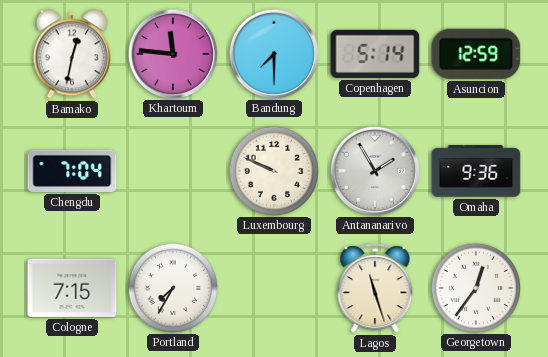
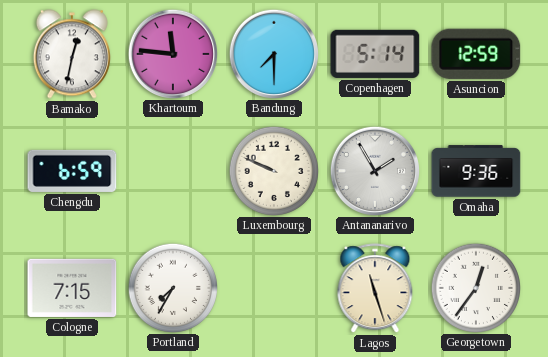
Chengdu: 7:04 -> 6:59 (72, 171)
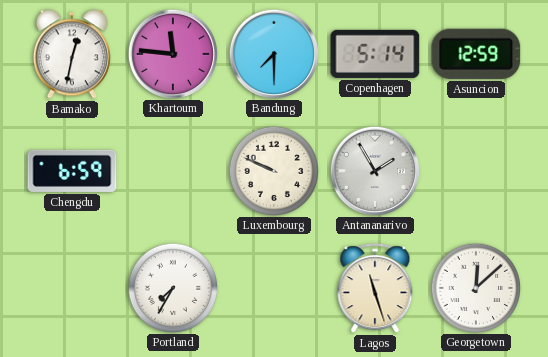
Omaha: 9:36 -> none (476, 171)
Cologne: 7:15 -> none (72, 288)
Georgetown: 12:36 -> 12:08 (475, 287)
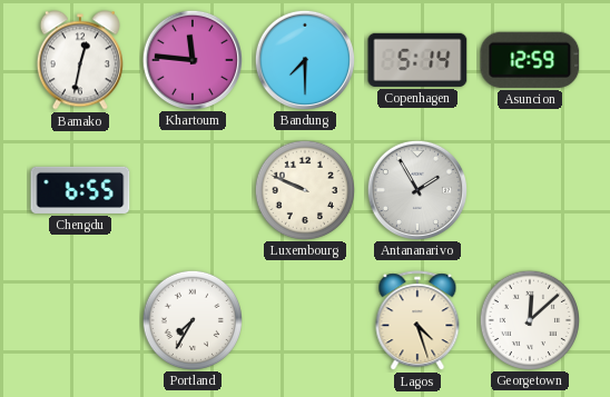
Chengdu: 6:59 -> 6:55 (80, 190)
Lagos: 11:27 -> 4:27 (417, 321)
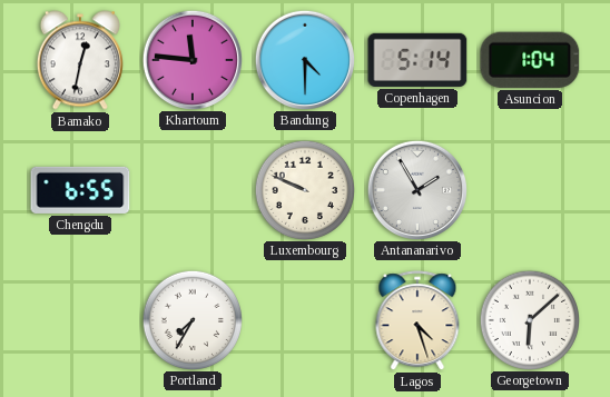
Bandung: 7:30 -> 4:30 (304, 59)
Asuncion: 12:59 -> 1:04 (530, 60)
Georgetown: 12:08 -> 6:08 (529, 319)
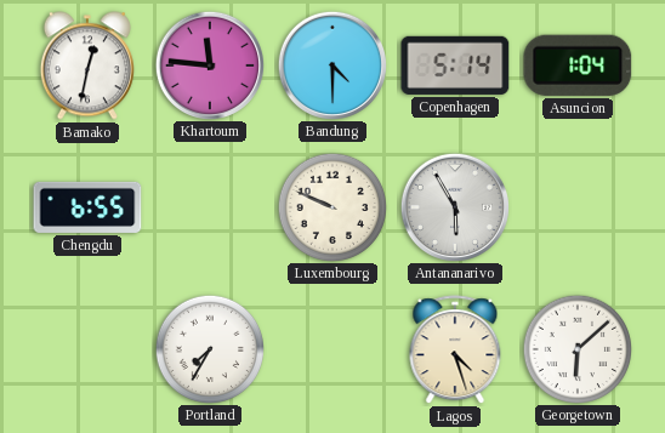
Antananarivo: 1:55 -> 5:55 (454, 206)
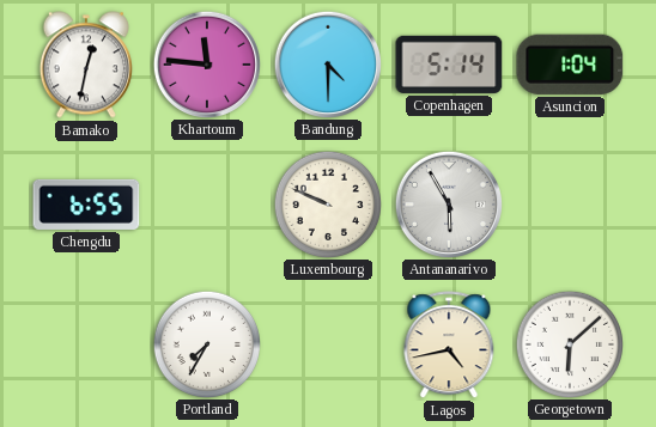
Lagos: 4:27 -> 4:43 (449, 346)
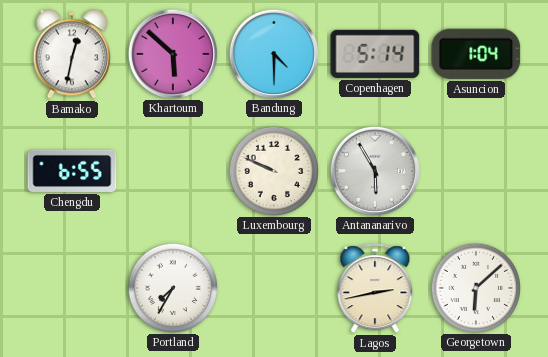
Khartoum: 11:46 -> 5:52 (172, 53)
Lagos: 4:43 -> 2:43 (375, 289)
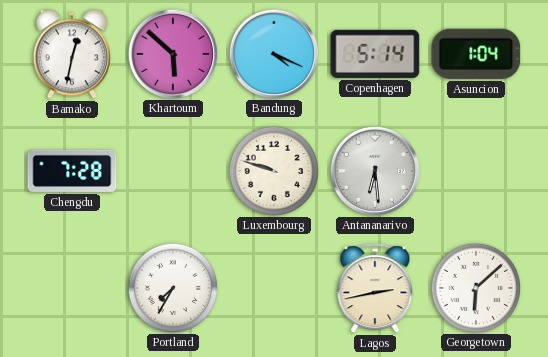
Bandung: 4:30 -> 4:19 (273, 53)
Chengdu: 6:55 -> 7:28 (72, 171)
Luxembourg: 9:49 -> 9:48 (273, 170)
Antananarivo: 5:55 -> 6:29 (374, 170)
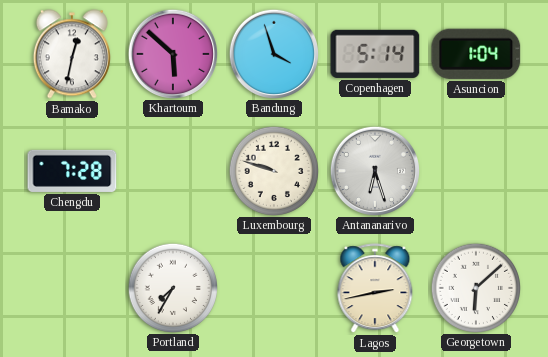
Bandung: 4:19 -> 3:57 (273, 53)
Antananarivo: 6:29 -> 6:27 (374, 170)
